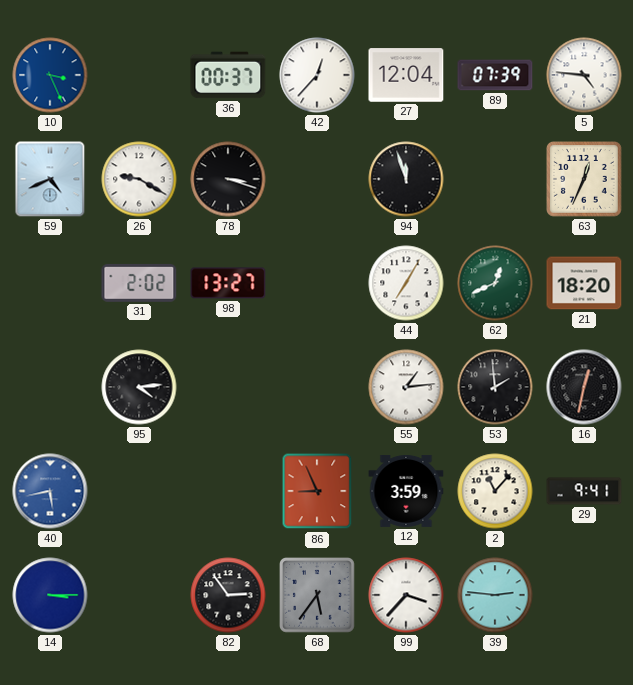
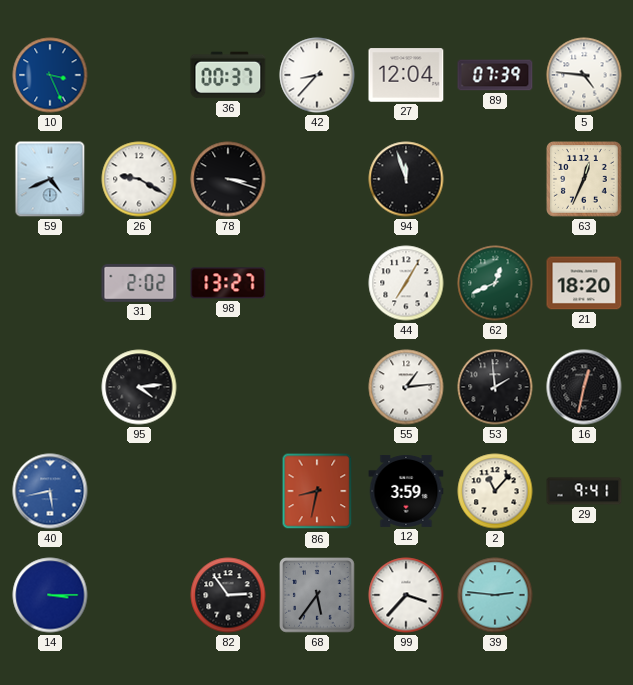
42: 12:37 -> 8:37 (317, 75)
86: 8:56 -> 8:32 (317, 491)
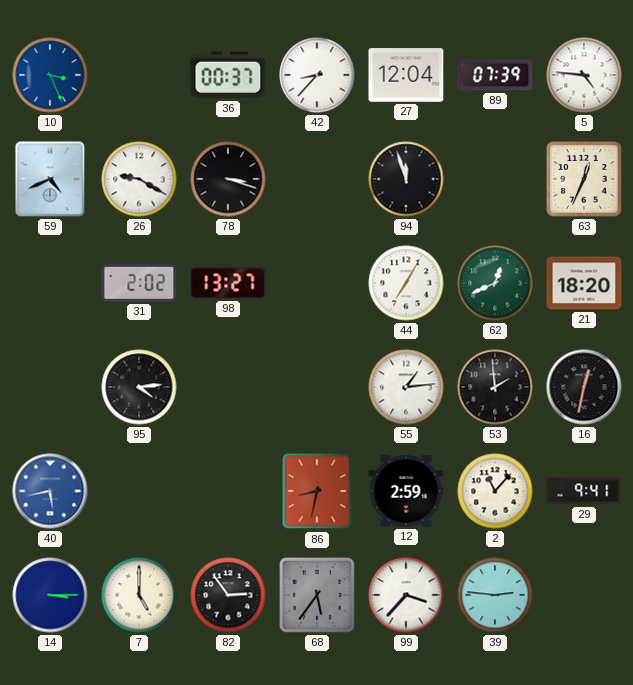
12: 3:59 -> 2:59 (406, 491)
7: none -> 5:00 (139, 595)
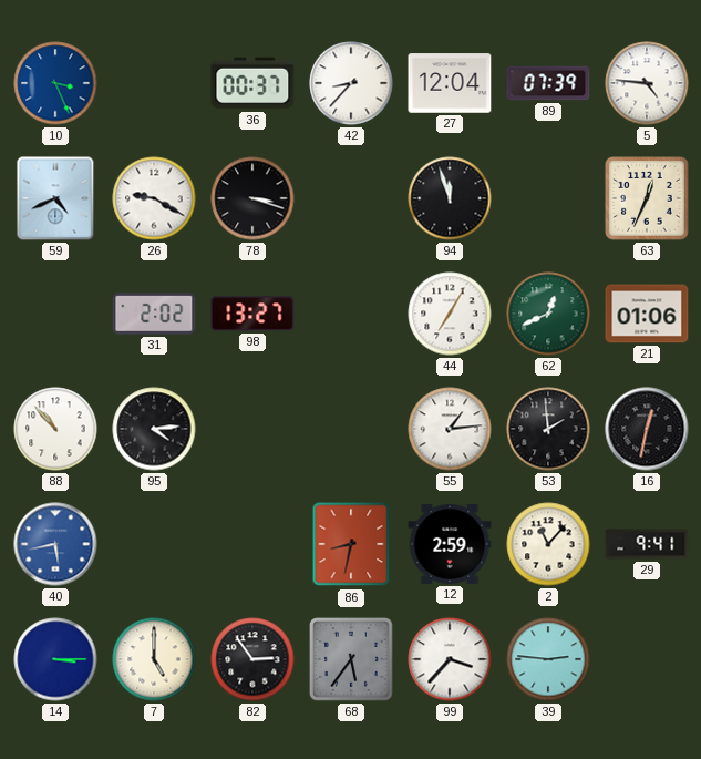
21: 18:20 -> 01:06 (647, 314)
88: none -> 10:53 (55, 429)
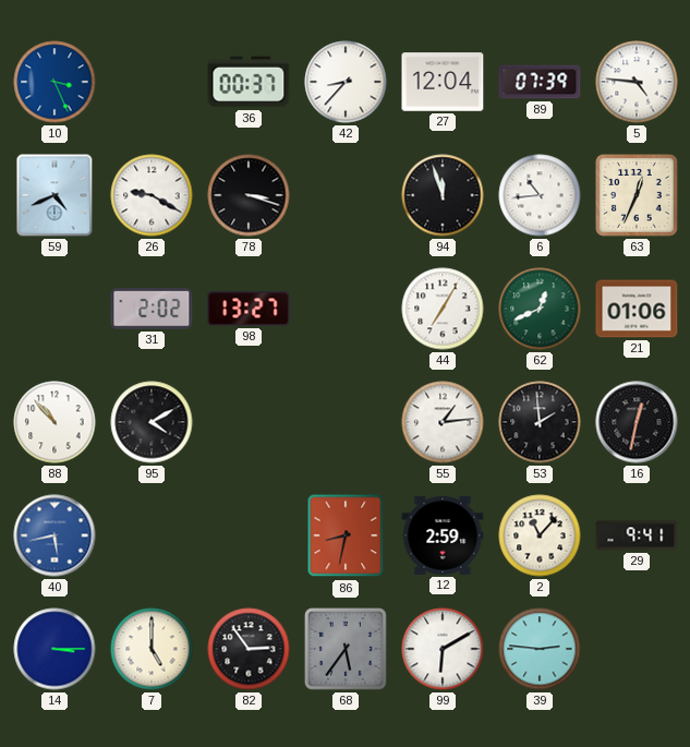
6: none -> 10:44 (540, 195)
95: 4:14 -> 4:10 (152, 422)
99: 3:37 -> 6:10 (443, 649)
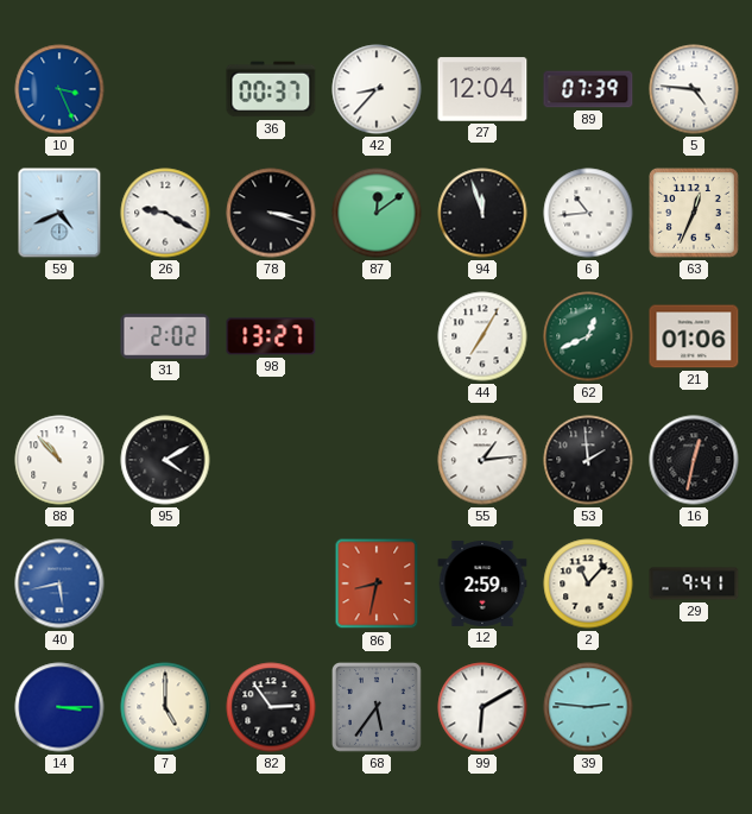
87: none -> 12:09 (377, 213)
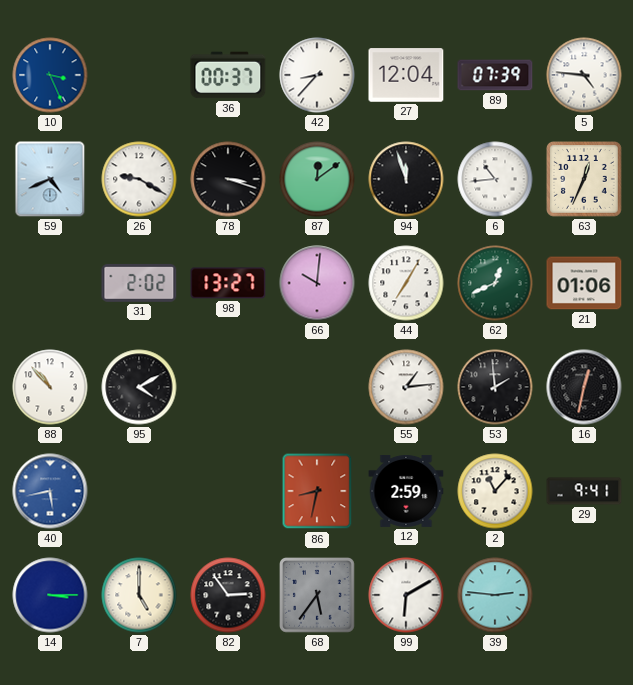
66: none -> 10:01 (317, 283)
